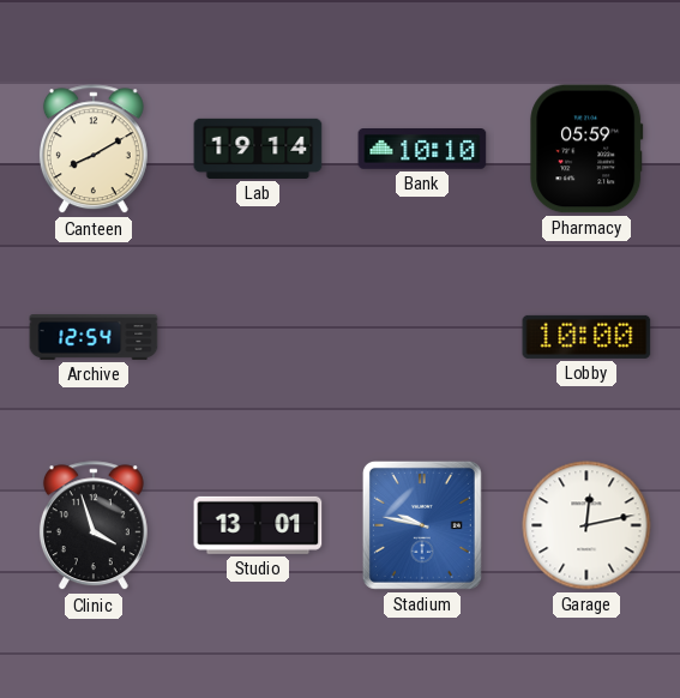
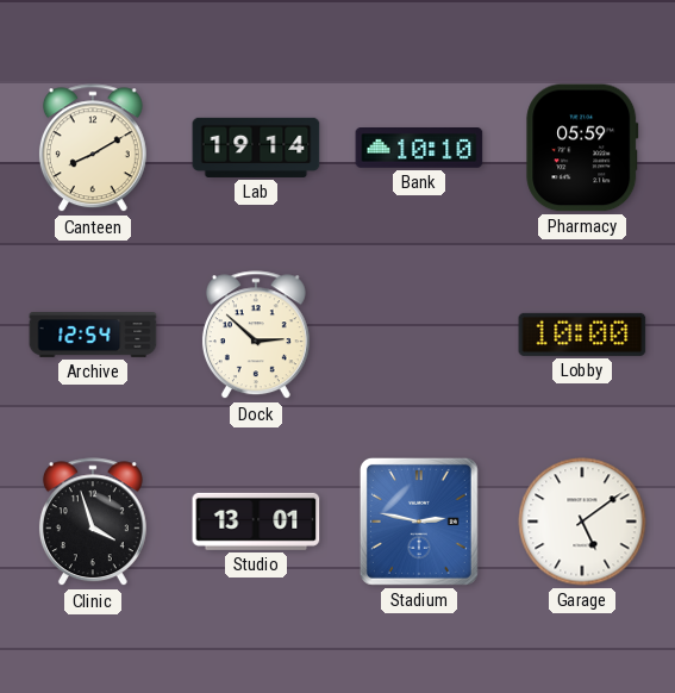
Dock: none -> 2:52 (256, 336)
Stadium: 9:47 -> 2:47 (419, 522)
Garage: 12:13 -> 5:09 (582, 522)
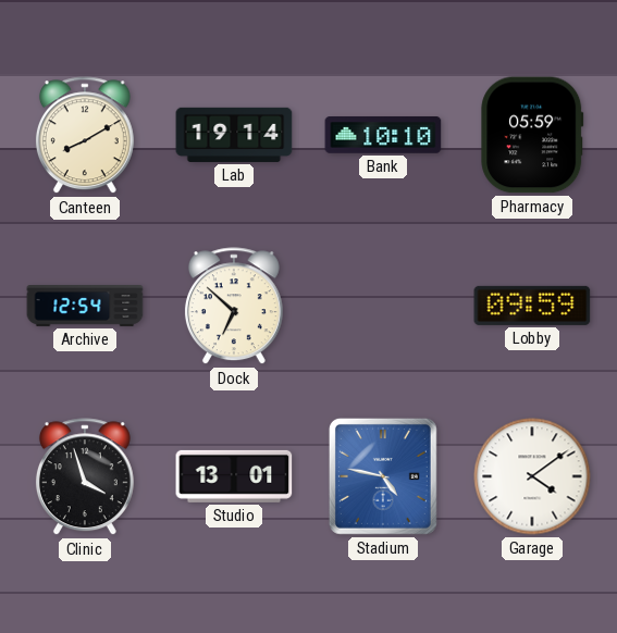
Dock: 2:52 -> 6:52 (234, 307)
Lobby: 10:00 -> 09:59 (532, 306)
Stadium: 2:47 -> 4:47 (383, 476)
Garage: 5:09 -> 4:09 (532, 476)
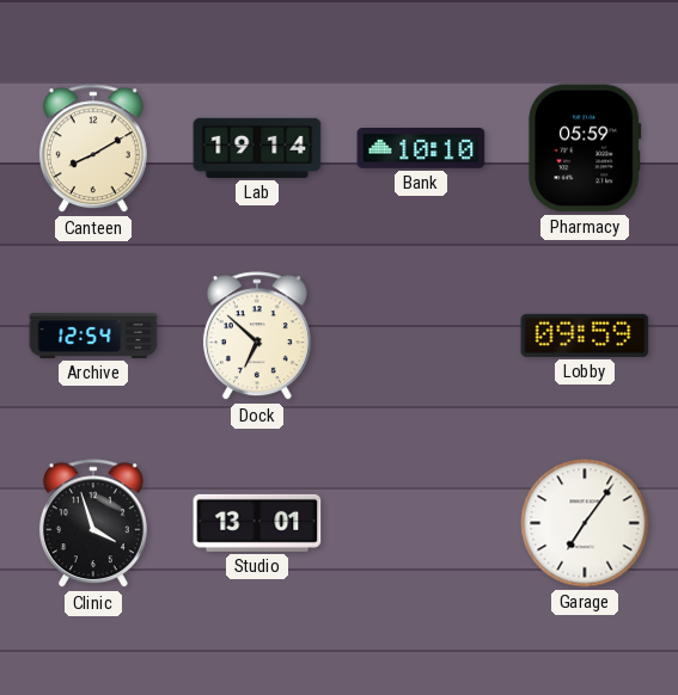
Stadium: 4:47 -> none (383, 476)
Garage: 4:09 -> 7:06 (585, 523)
